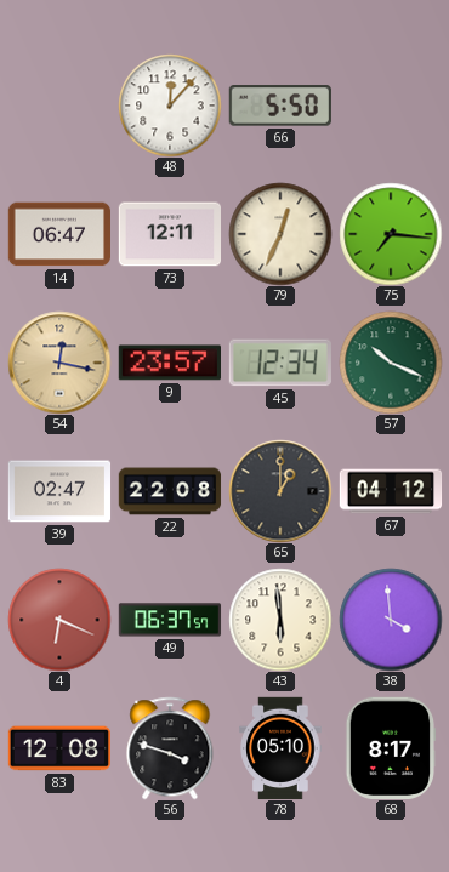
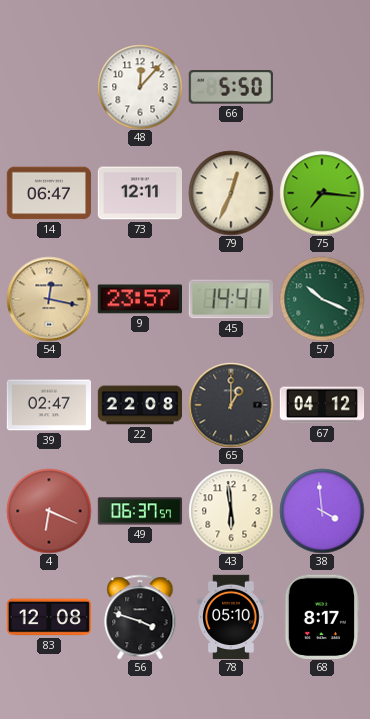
45: 12:34 -> 14:41 (231, 299)
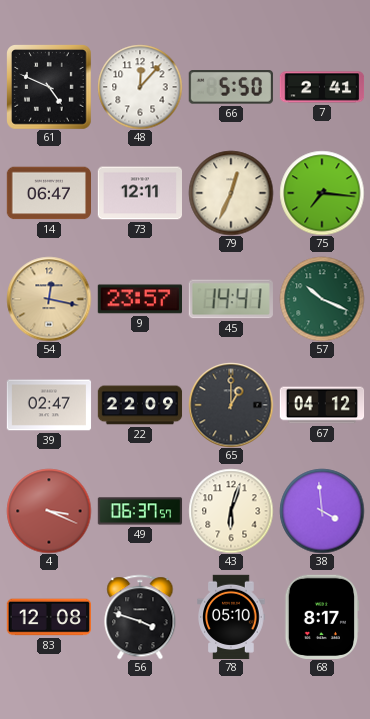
61: none -> 4:49 (49, 87)
7: none -> 2:41 (322, 87)
22: 22:08 -> 22:09 (140, 405)
4: 6:19 -> 3:19 (49, 511)
43: 5:59 -> 6:03 (231, 511)
